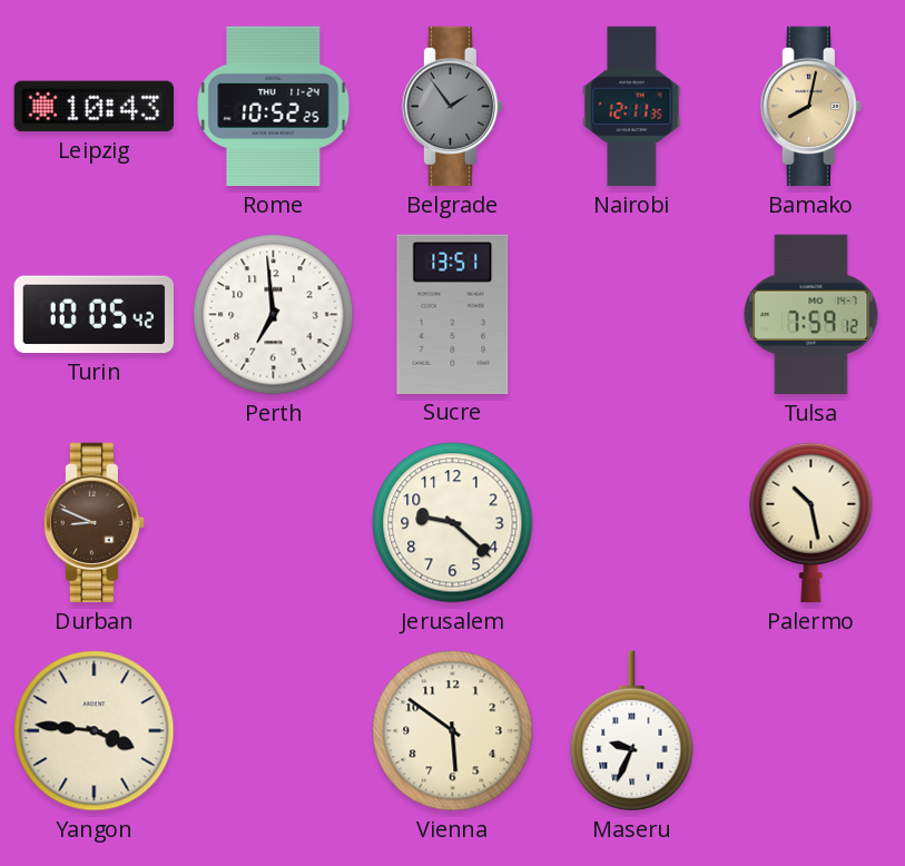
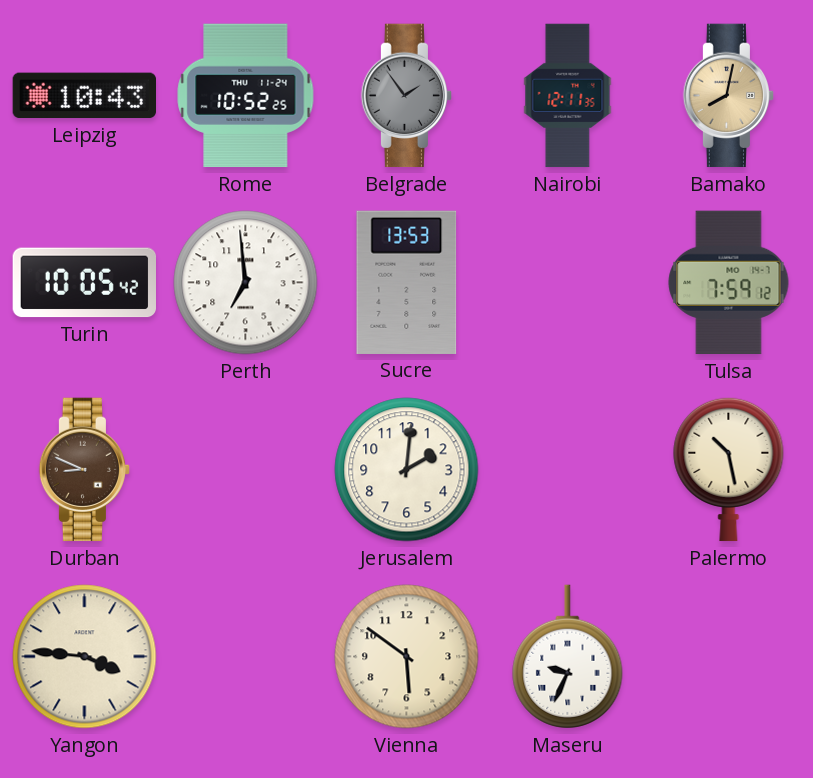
Sucre: 13:51 -> 13:53 (407, 282)
Jerusalem: 9:22 -> 2:01 (407, 470)
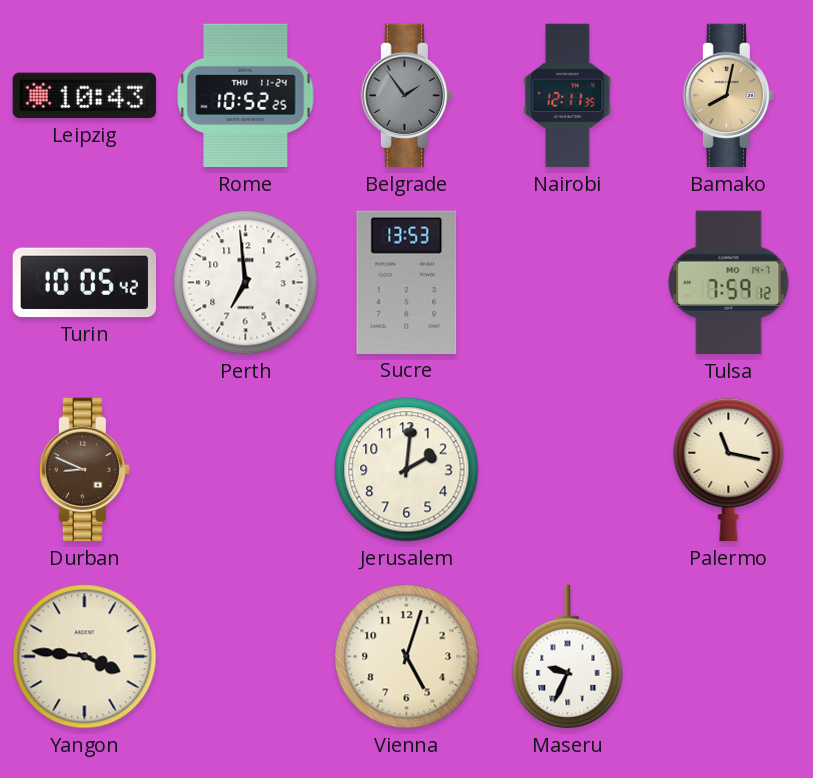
Palermo: 10:28 -> 11:17 (729, 469)
Vienna: 5:51 -> 5:03 (407, 657)
